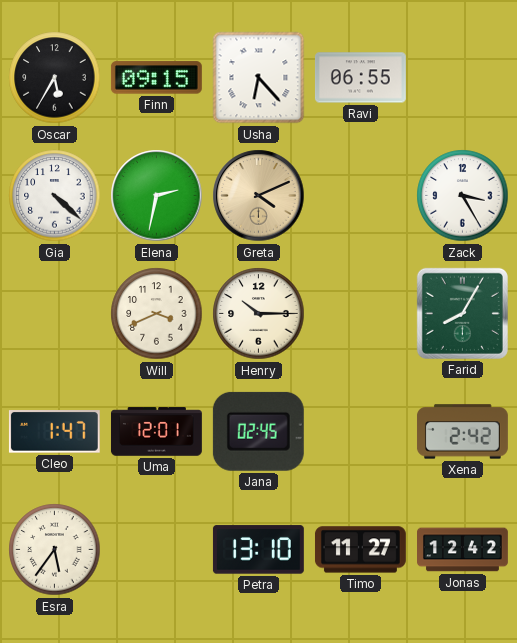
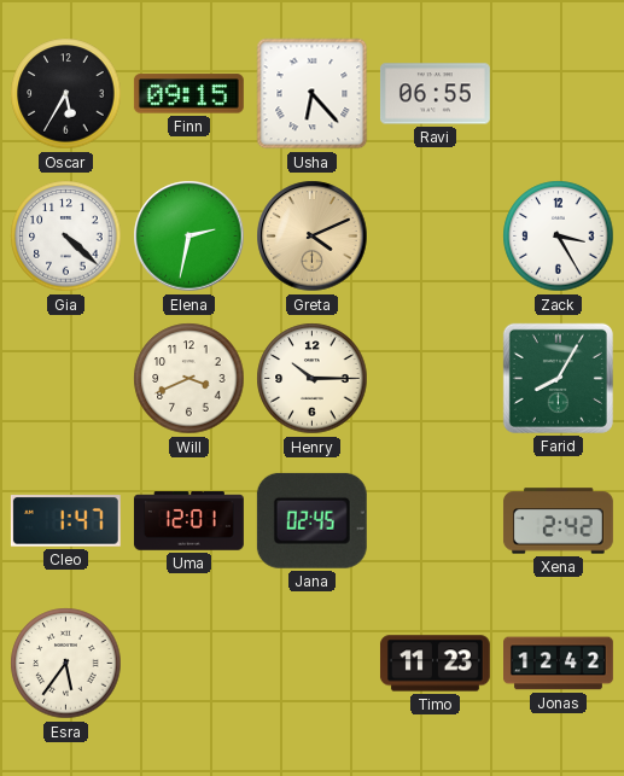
Petra: 13:10 -> none (258, 550)
Timo: 11:27 -> 11:23 (435, 664)
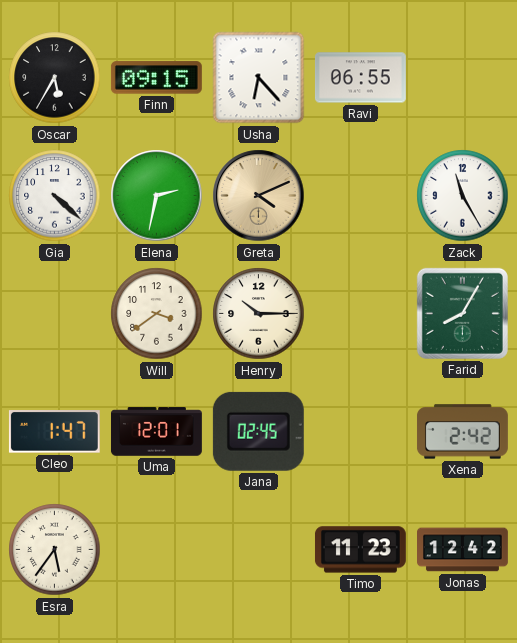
Zack: 3:25 -> 11:25 (463, 196)
Will: 3:41 -> 3:39 (157, 314)
